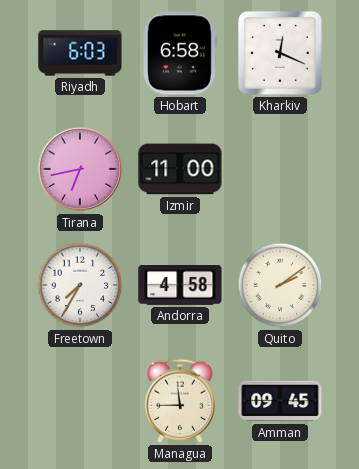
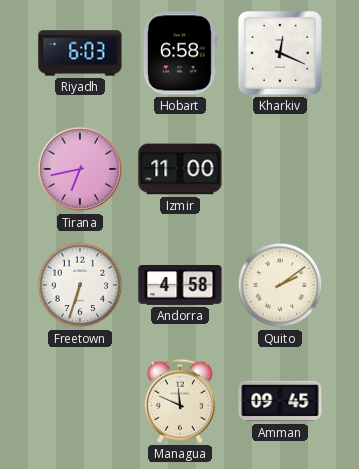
Freetown: 7:35 -> 6:33 (80, 285)
Managua: 11:45 -> 11:49 (180, 401)
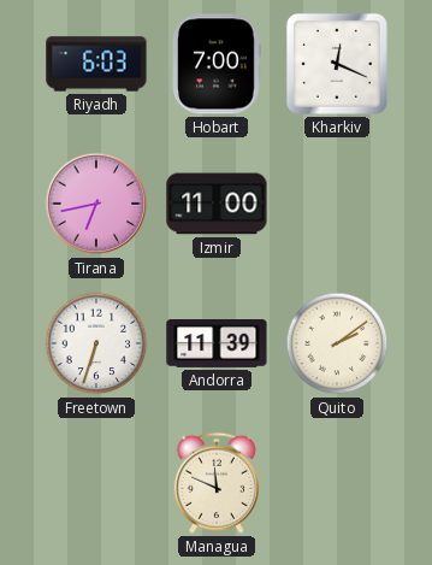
Hobart: 6:58 -> 7:00 (217, 64)
Andorra: 4:58 -> 11:39 (217, 345)
Amman: 09:45 -> none (280, 401)
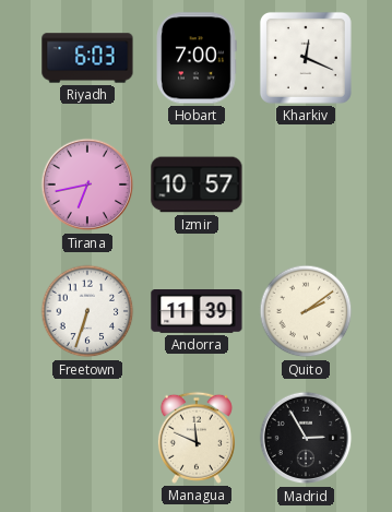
Izmir: 11:00 -> 10:57 (197, 184)
Madrid: none -> 2:55 (306, 438)
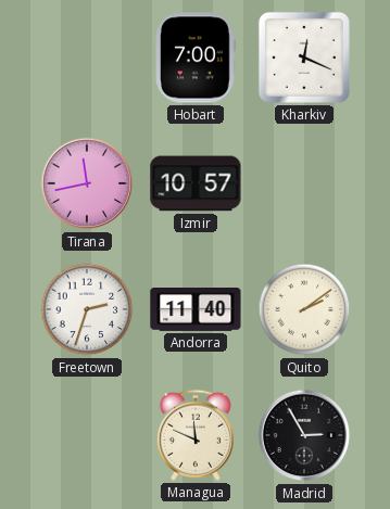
Riyadh: 6:03 -> none (87, 58)
Tirana: 6:43 -> 11:43 (87, 183)
Freetown: 6:33 -> 2:33 (87, 309)
Andorra: 11:39 -> 11:40 (196, 310)
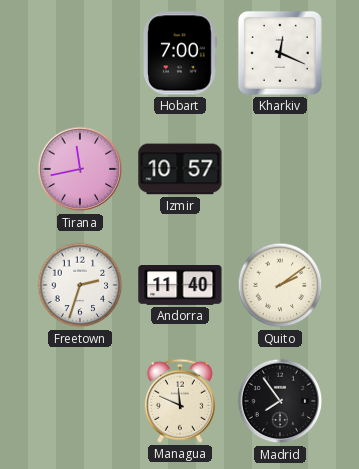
Madrid: 2:55 -> 7:54 (280, 401)
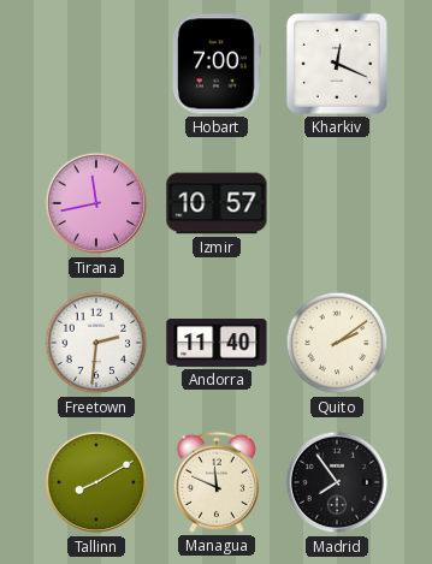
Freetown: 2:33 -> 2:31 (96, 343)
Tallinn: none -> 8:10 (96, 482)
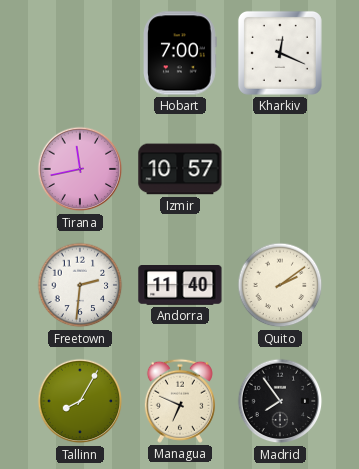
Tallinn: 8:10 -> 8:05 (80, 401)
Managua: 11:49 -> 6:49 (180, 401)
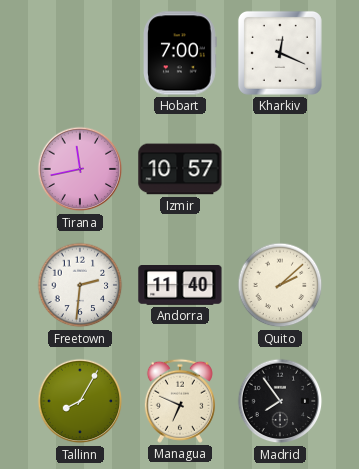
Quito: 2:09 -> 2:08 (280, 285)
